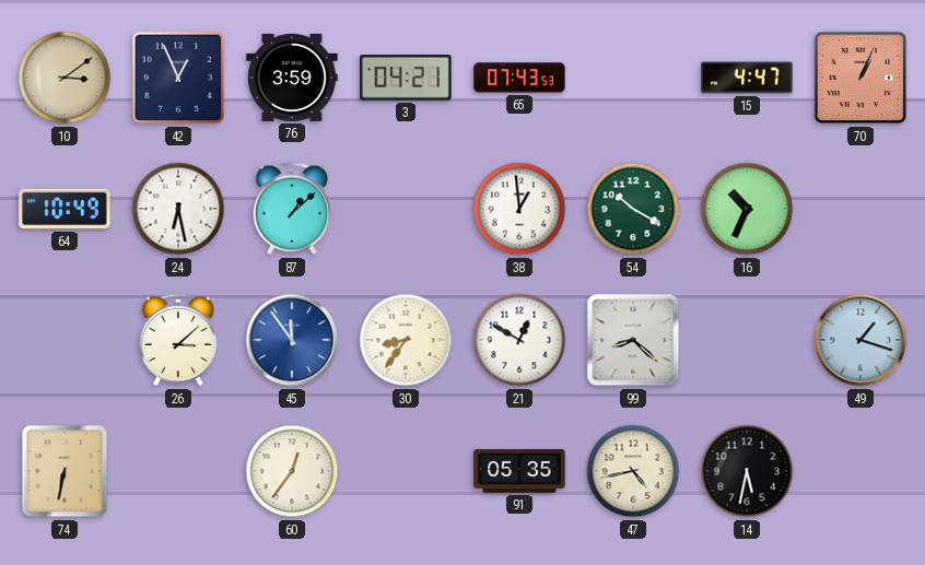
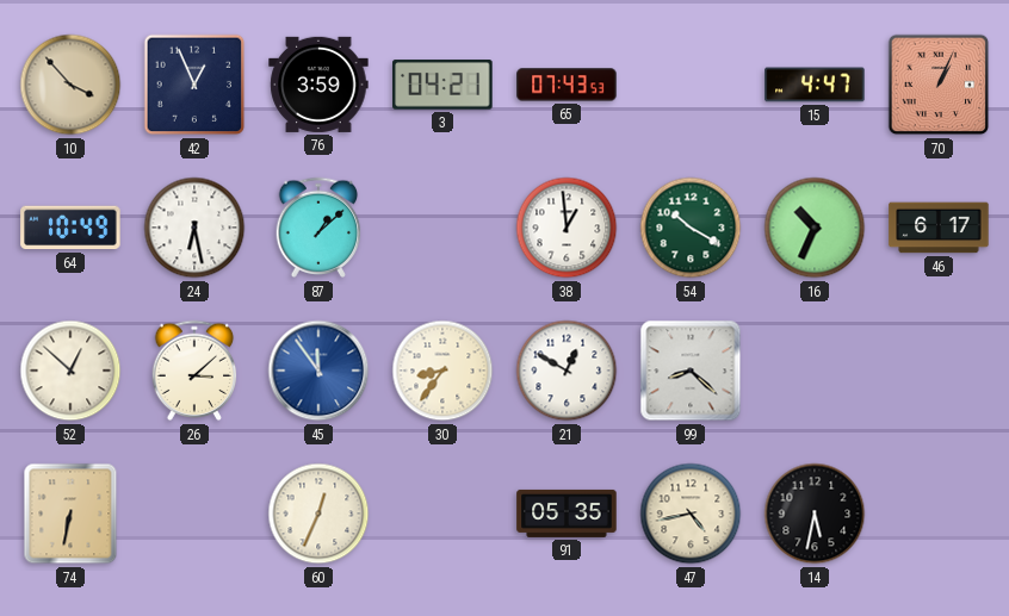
10: 3:09 -> 3:53 (70, 85)
46: none -> 6:17 (939, 228)
52: none -> 12:52 (70, 371)
49: 1:18 -> none (860, 340)
60: 12:36 -> 12:34 (318, 514)
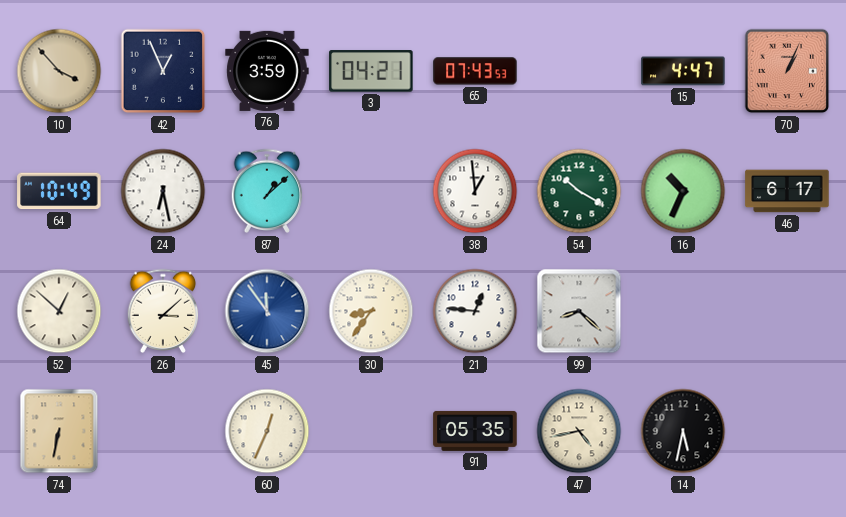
21: 12:50 -> 12:46 (475, 311)
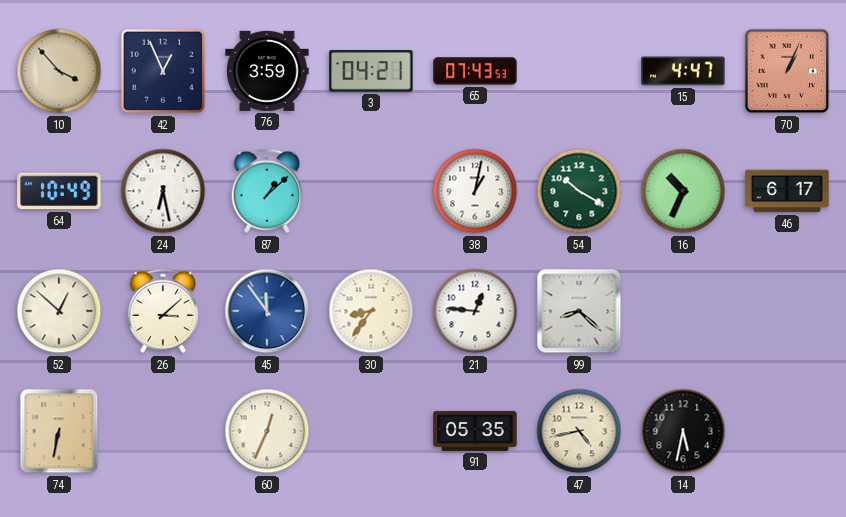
38: 12:59 -> 1:02 (475, 191)
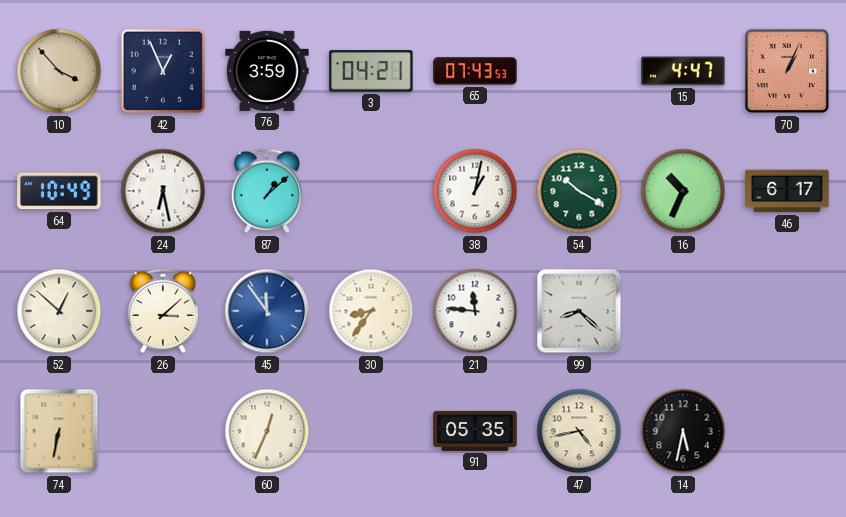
21: 12:46 -> 11:46 (475, 311)
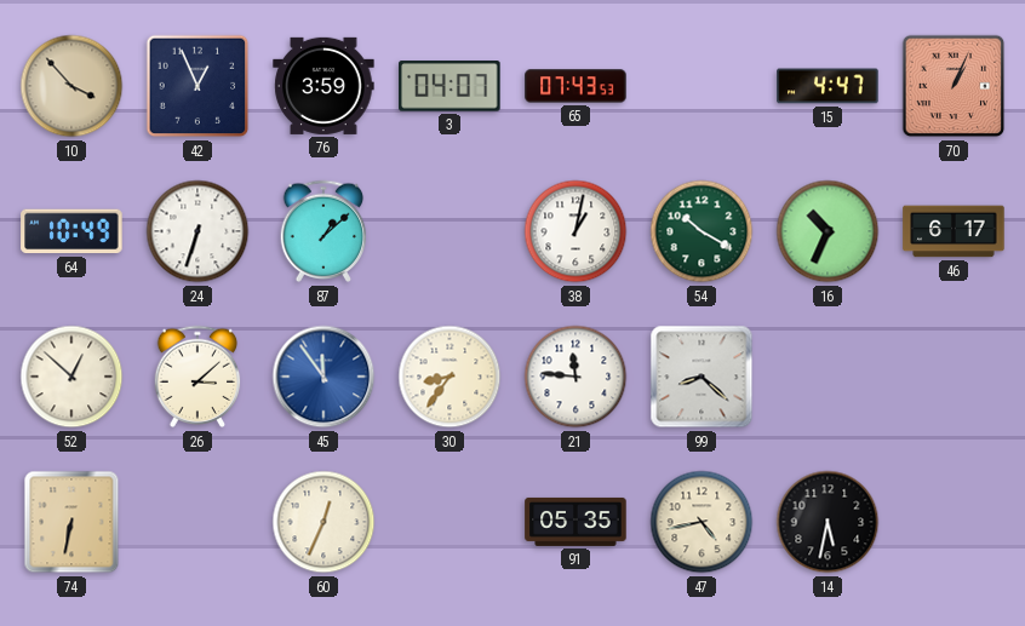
3: 04:21 -> 04:07 (449, 86)
24: 6:28 -> 6:33 (197, 231)
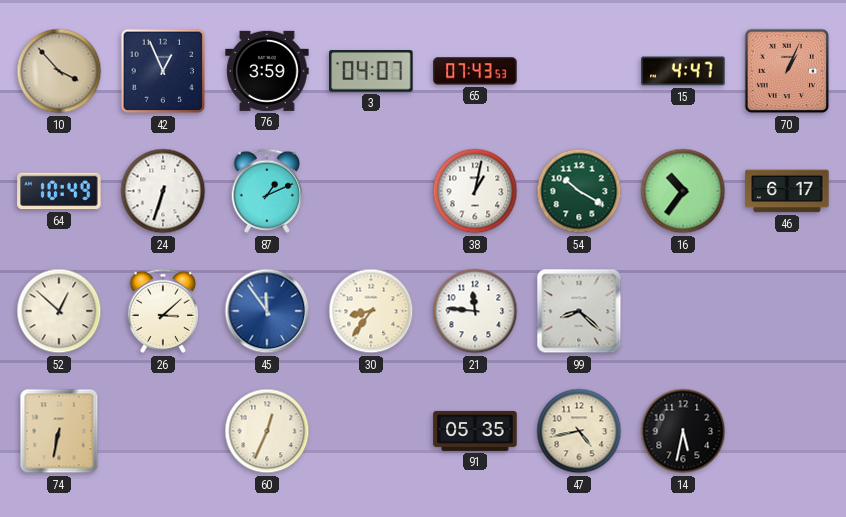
87: 1:08 -> 1:11 (267, 191)
16: 10:34 -> 10:36 (683, 191)
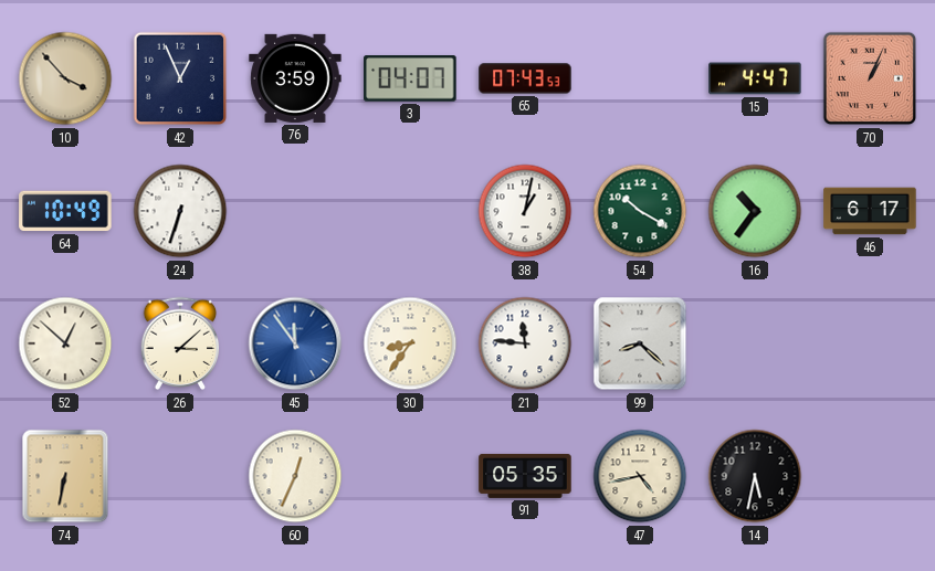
87: 1:11 -> none (267, 191)
